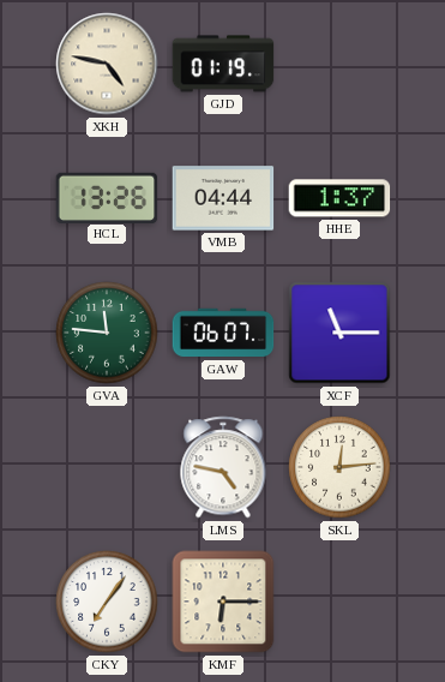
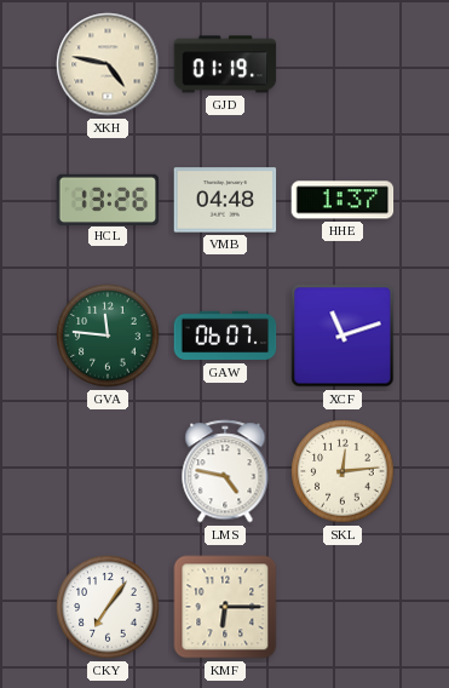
VMB: 04:44 -> 04:48 (225, 200)
XCF: 11:15 -> 11:12 (342, 336)
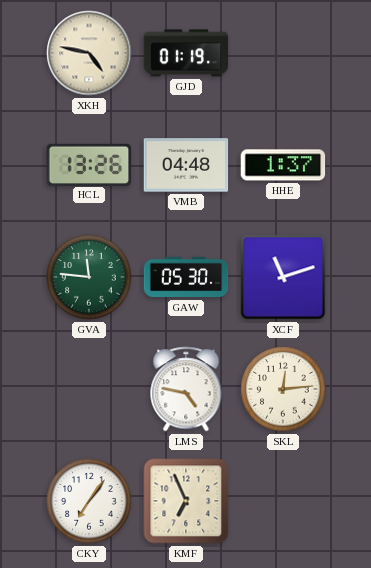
GAW: 06:07 -> 05:30 (186, 277)
KMF: 6:15 -> 6:56 (186, 501)
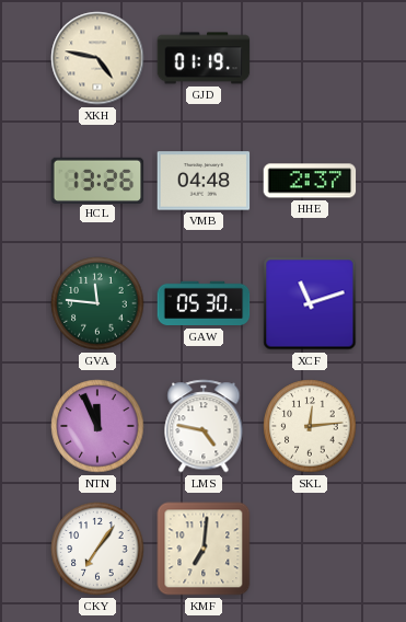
HHE: 1:37 -> 2:37 (310, 181)
NTN: none -> 11:56 (97, 426)
KMF: 6:56 -> 7:01 (204, 549)
